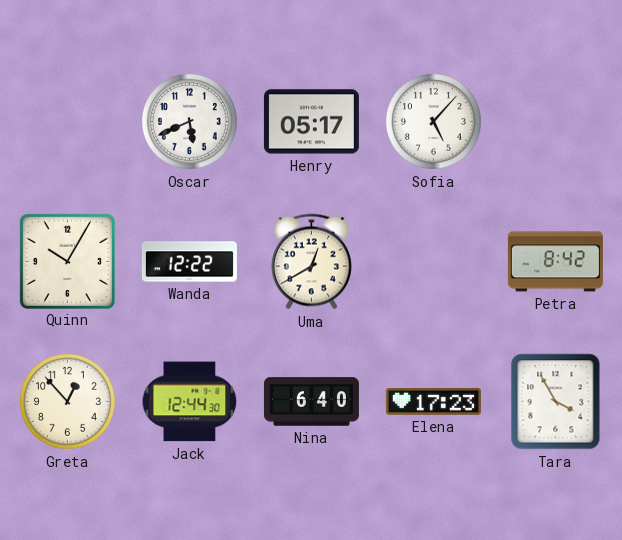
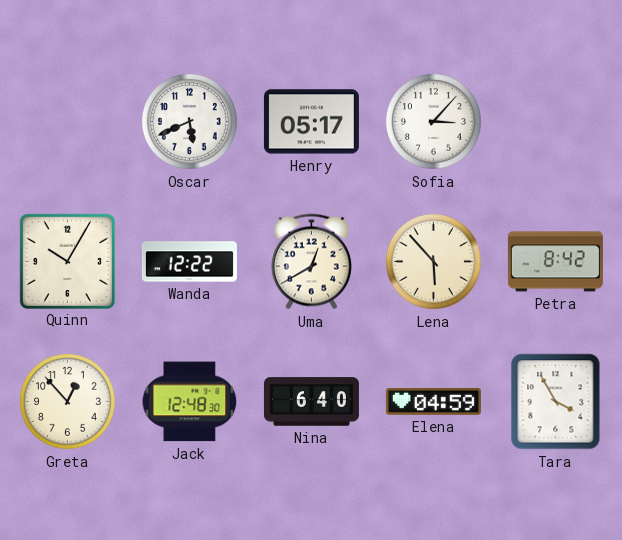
Sofia: 5:07 -> 3:07 (433, 121)
Lena: none -> 5:53 (433, 261)
Jack: 12:44 -> 12:48 (190, 402)
Elena: 17:23 -> 04:59 (433, 402)
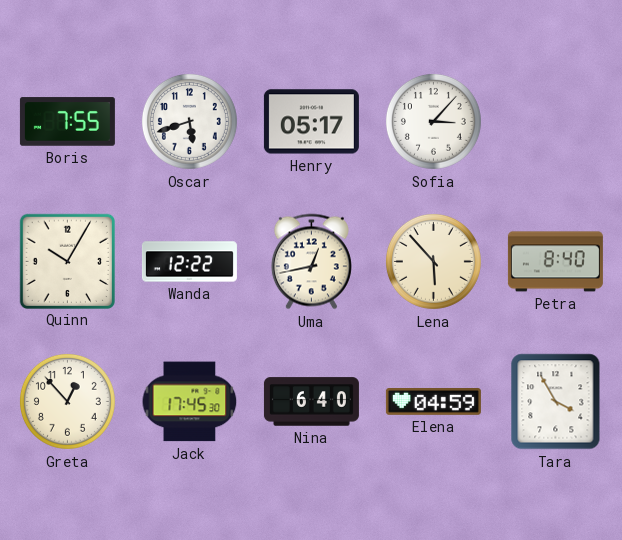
Boris: none -> 7:55 (67, 122)
Oscar: 5:41 -> 5:42 (189, 121)
Uma: 12:40 -> 12:43 (311, 262)
Petra: 8:42 -> 8:40 (555, 262)
Jack: 12:48 -> 17:45 (190, 402)
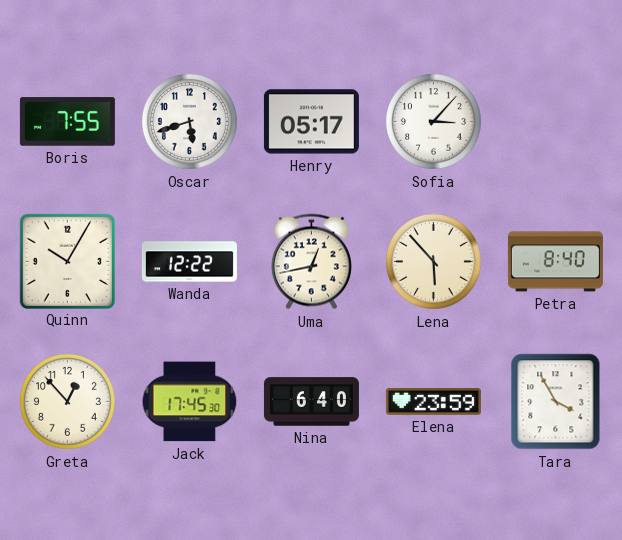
Elena: 04:59 -> 23:59 (433, 402)
